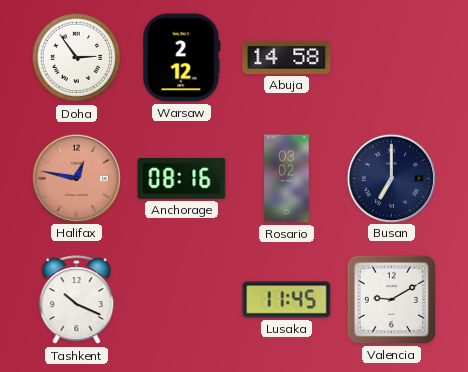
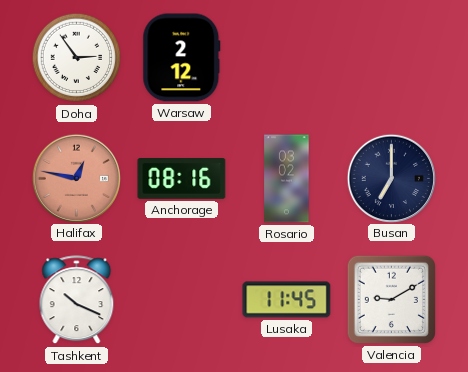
Abuja: 14:58 -> none (287, 57)
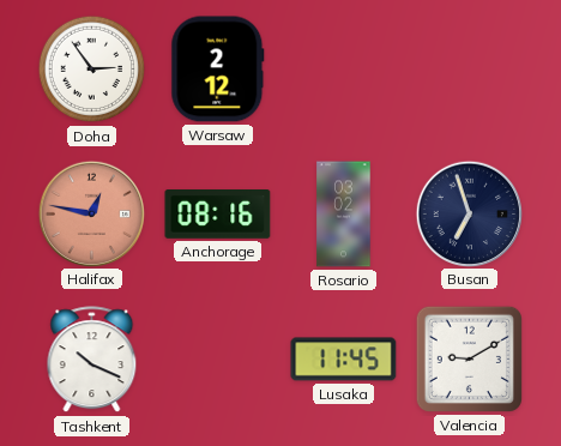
Busan: 7:00 -> 6:57 (469, 213)
